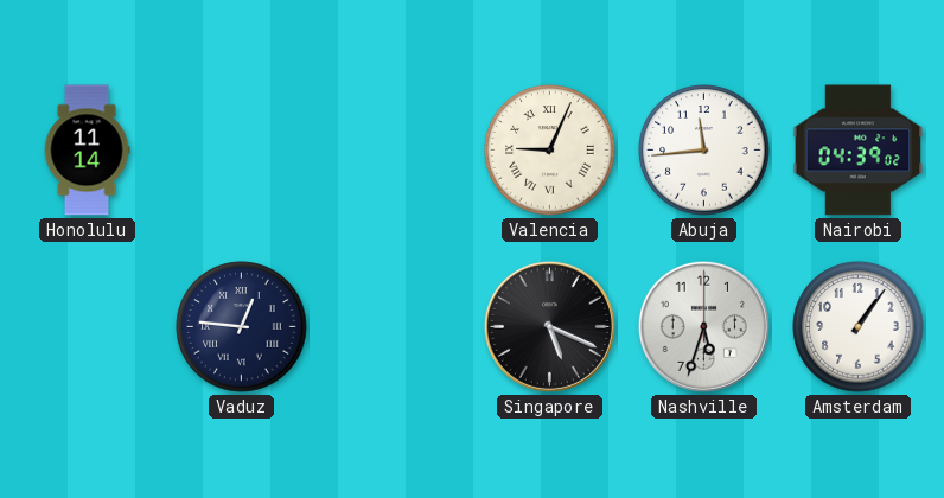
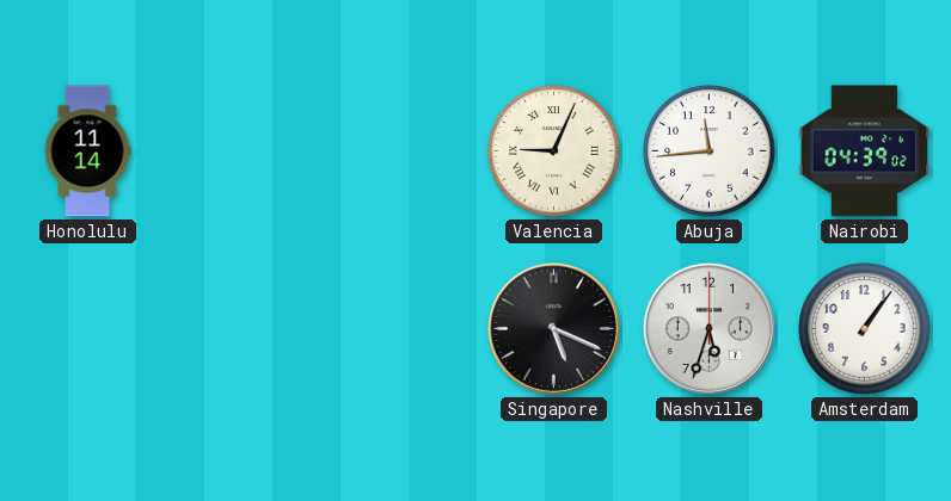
Vaduz: 12:46 -> none (242, 327)
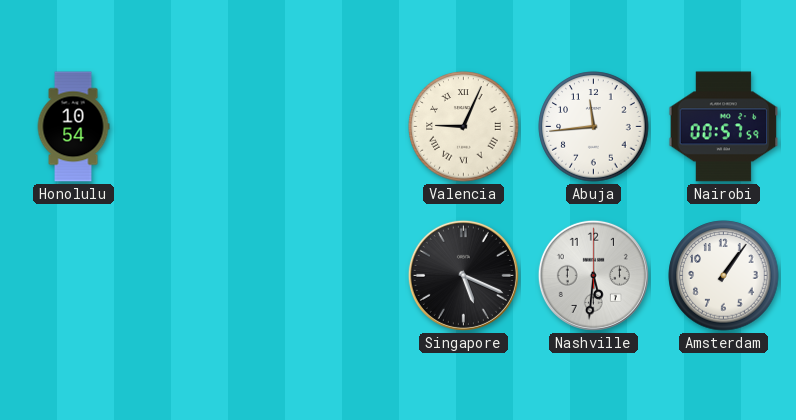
Honolulu: 11:14 -> 10:54 (73, 127)
Nairobi: 04:39 -> 00:57 (724, 127)
Nashville: 5:33 -> 5:31 (593, 275)
